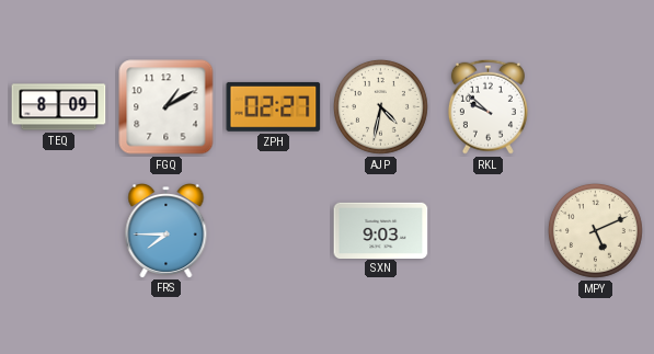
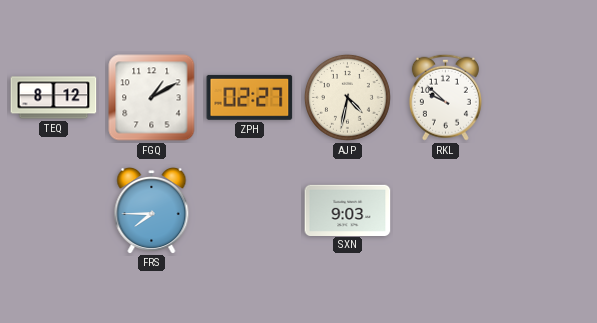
TEQ: 8:09 -> 8:12 (54, 98)
MPY: 5:11 -> none (595, 230)
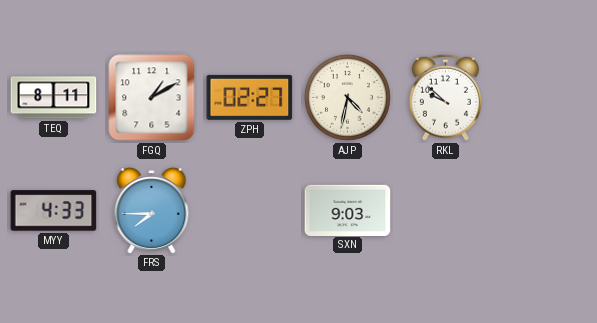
TEQ: 8:12 -> 8:11 (54, 98)
MYY: none -> 4:33 (54, 211)
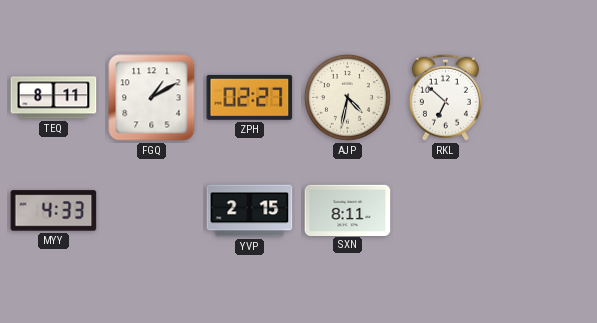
RKL: 9:52 -> 6:52 (445, 97)
FRS: 7:45 -> none (152, 210)
YVP: none -> 2:15 (250, 211)
SXN: 9:03 -> 8:11 (348, 210)
